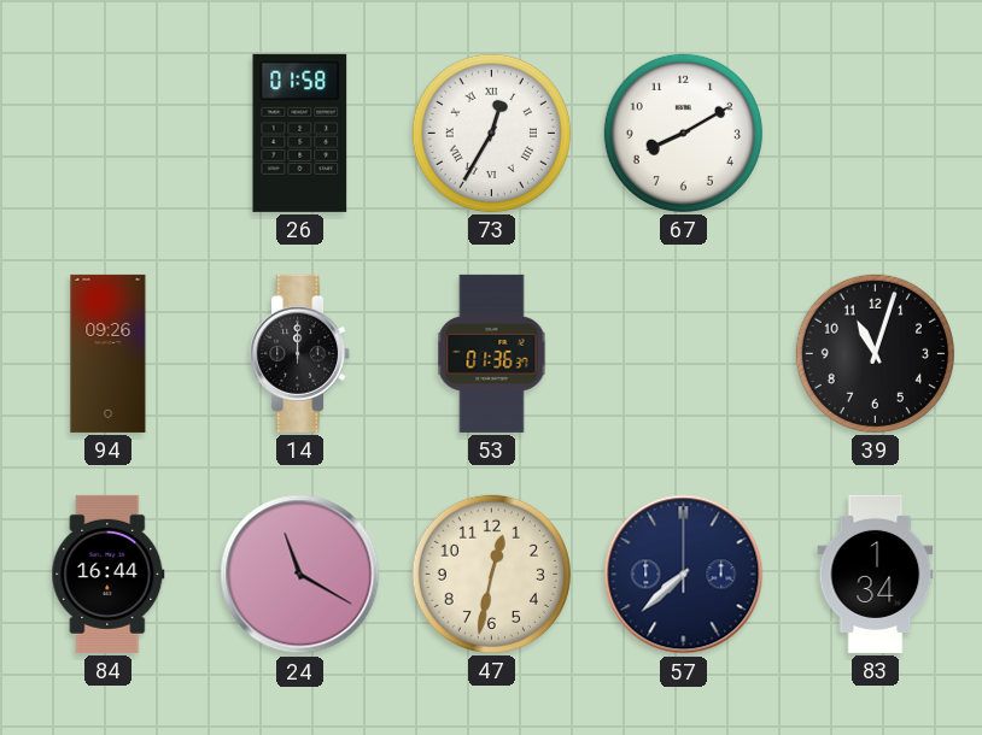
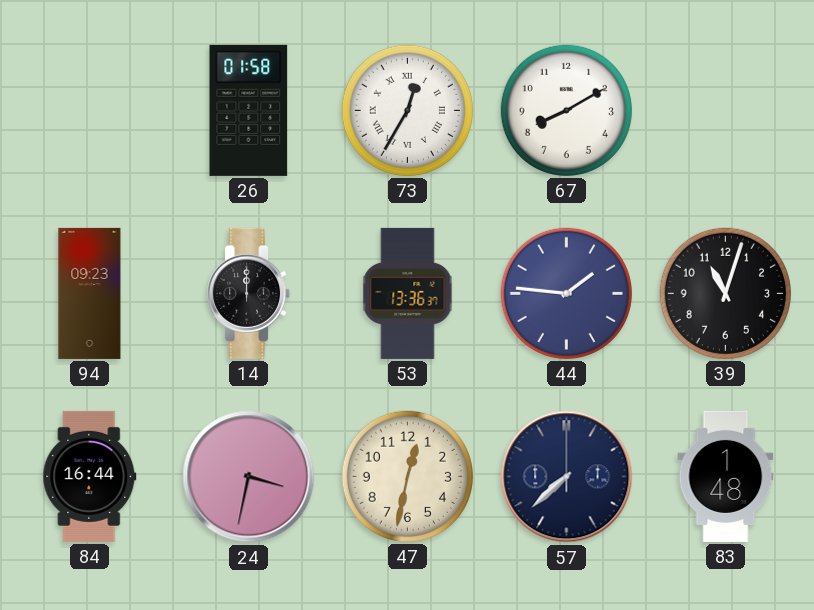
94: 09:26 -> 09:23 (90, 293)
53: 01:36 -> 13:36 (408, 293)
44: none -> 1:46 (566, 293)
24: 11:20 -> 3:32 (249, 477)
83: 1:34 -> 1:48 (726, 476)
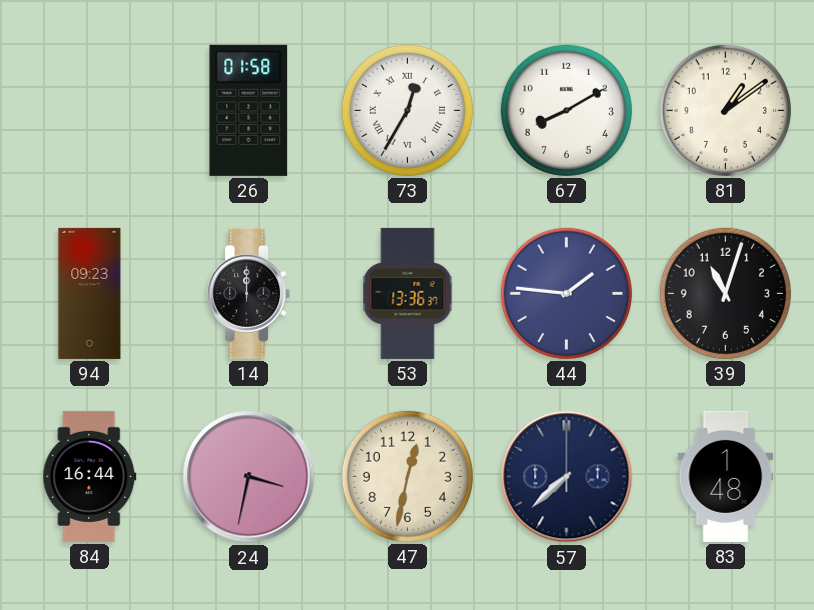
81: none -> 1:09 (725, 110)
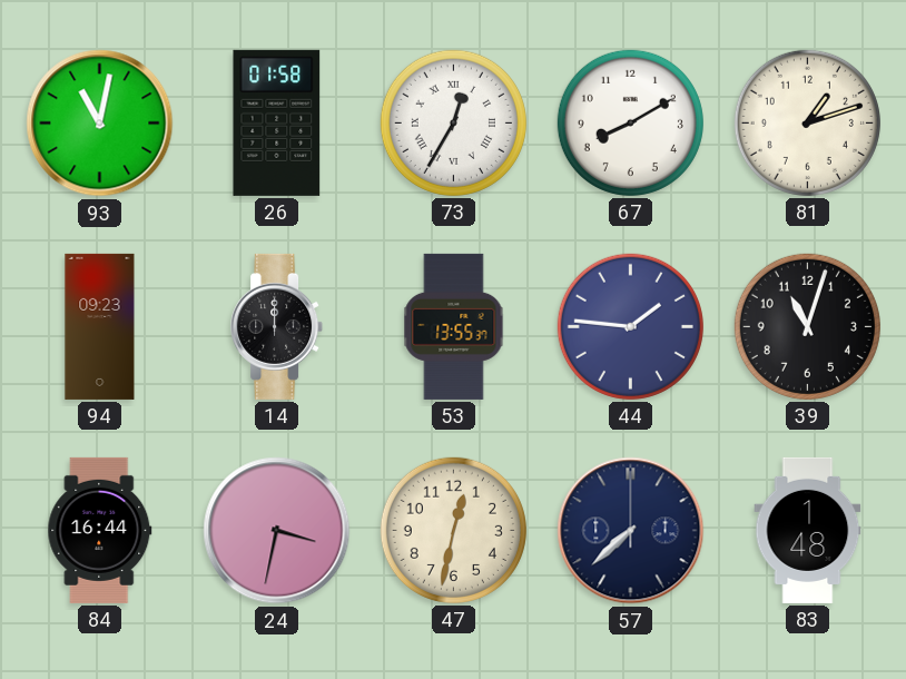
93: none -> 11:02 (100, 124)
81: 1:09 -> 1:12 (807, 122)
53: 13:36 -> 13:55 (454, 326)
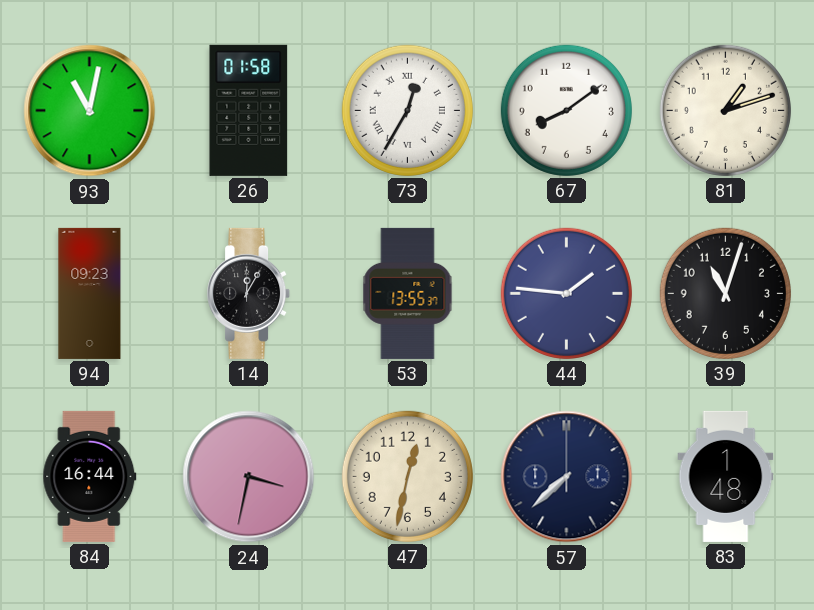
67: 8:10 -> 8:09 (566, 110)
14: 12:00 -> 12:05 (249, 293)
